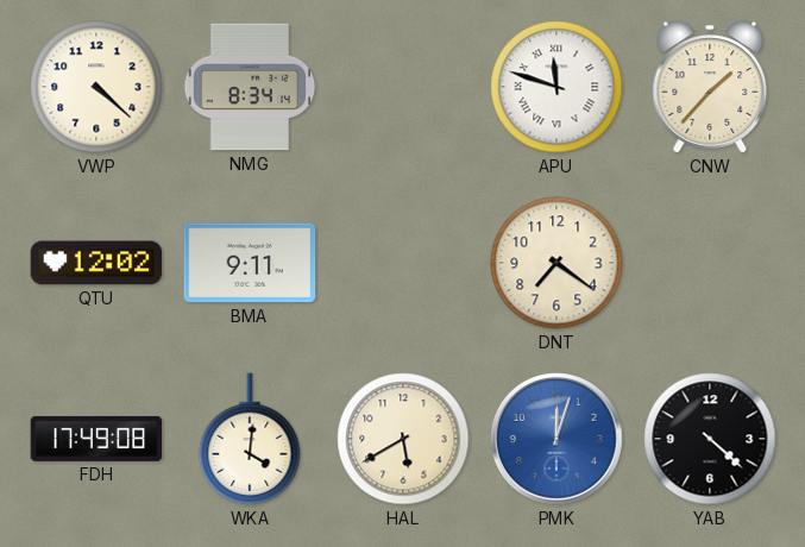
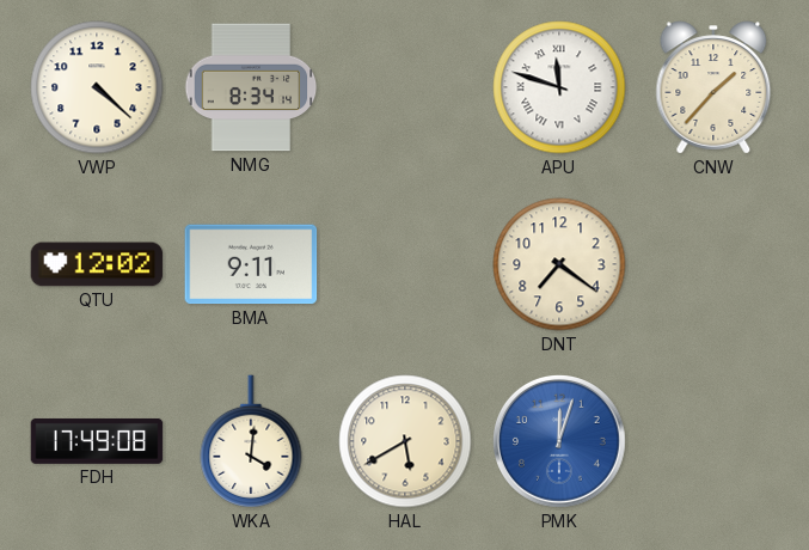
YAB: 4:22 -> none (710, 439)
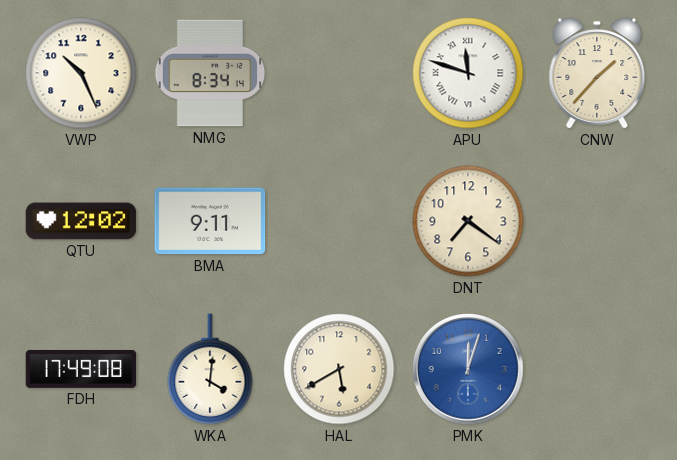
VWP: 4:22 -> 10:26 (81, 73)
